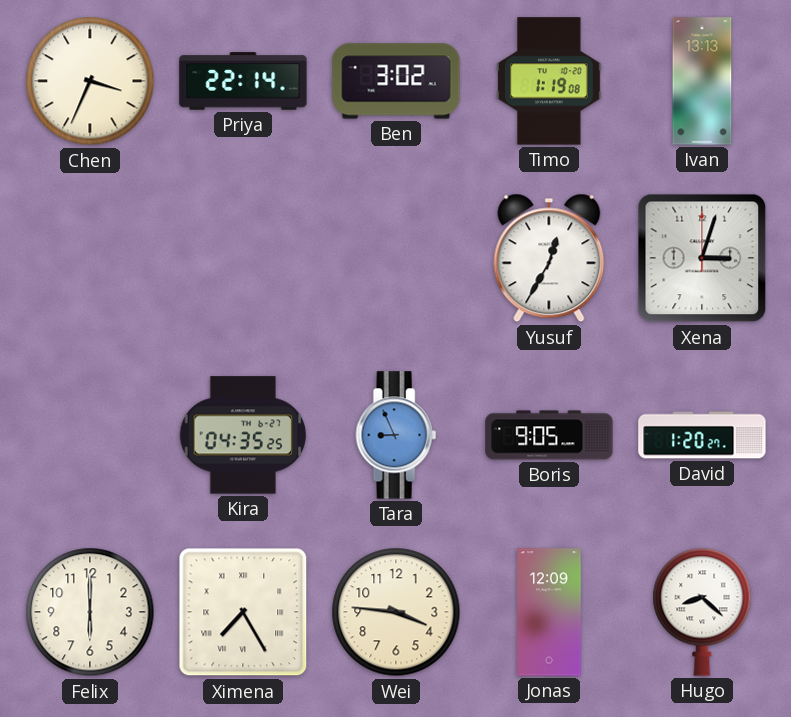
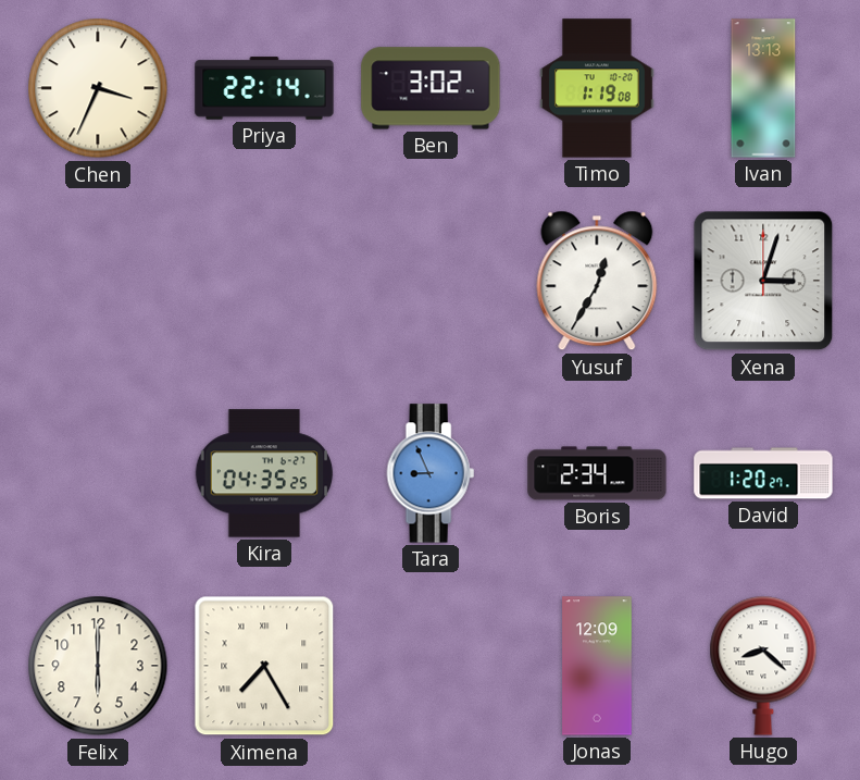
Boris: 9:05 -> 2:34 (597, 473)
Wei: 3:46 -> none (396, 612)
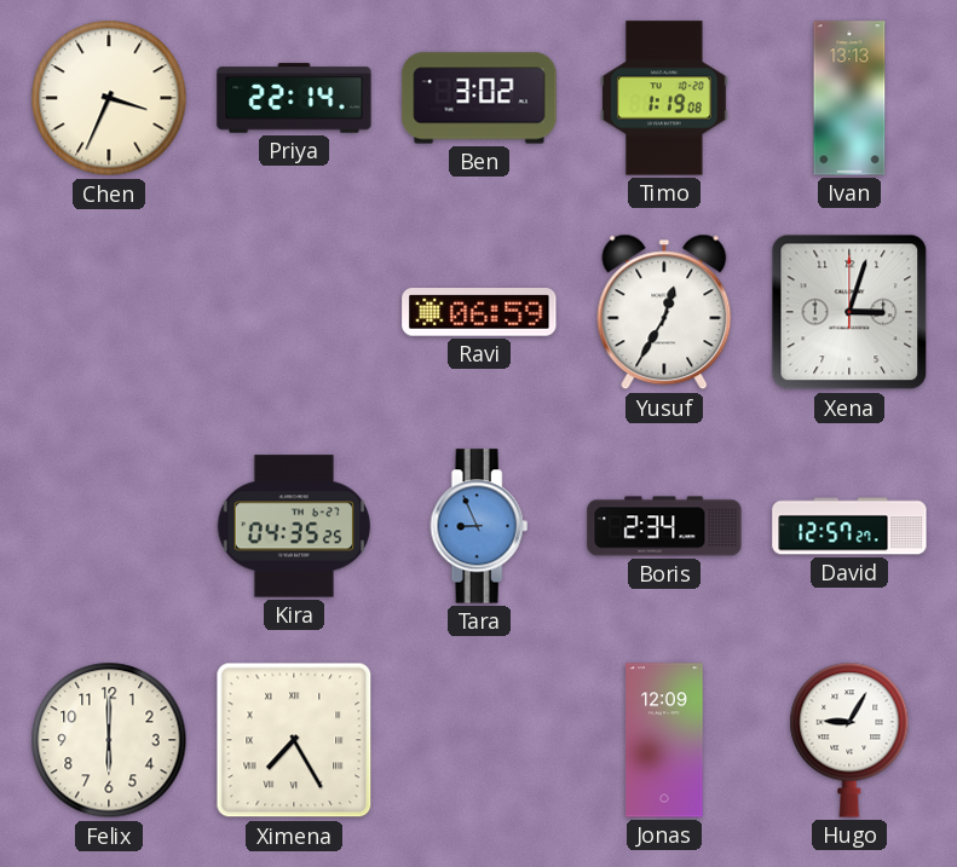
Ravi: none -> 06:59 (479, 313)
David: 1:20 -> 12:57 (849, 526)
Hugo: 8:22 -> 9:05 (849, 740)
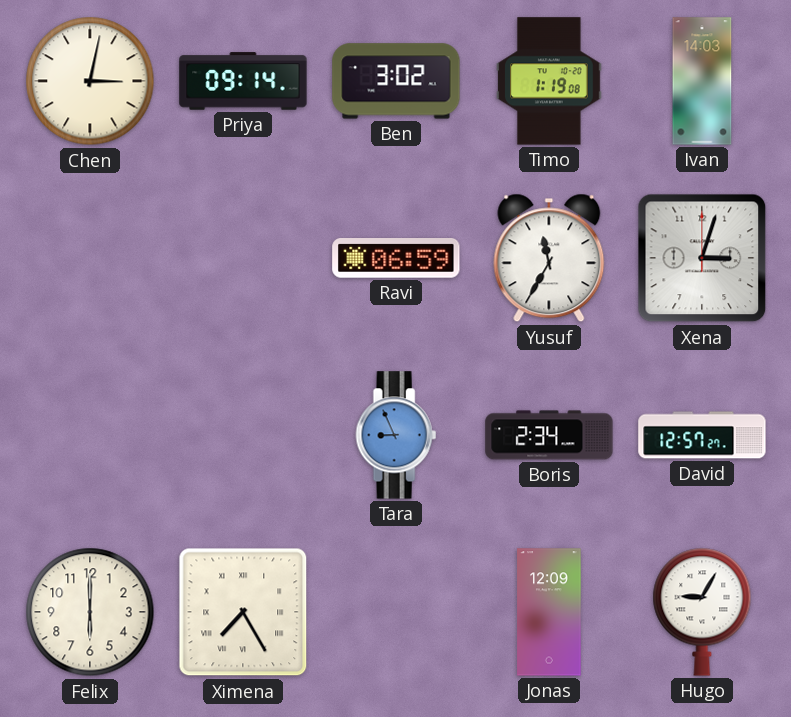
Chen: 3:34 -> 3:02 (90, 81)
Priya: 22:14 -> 09:14 (243, 81)
Ivan: 13:13 -> 14:03 (702, 81)
Yusuf: 12:35 -> 11:35 (549, 258)
Kira: 04:35 -> none (294, 526)
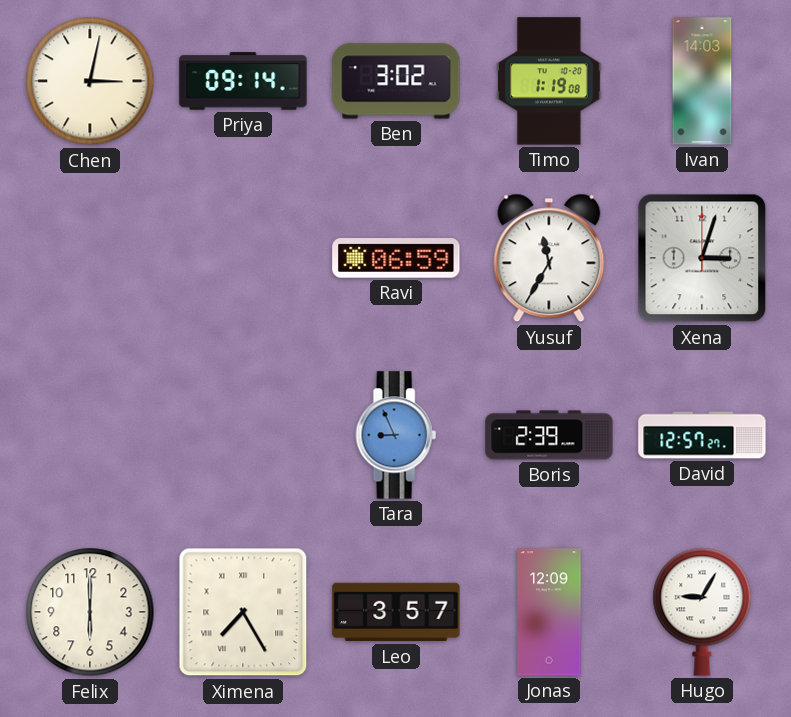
Boris: 2:34 -> 2:39 (549, 435)
Leo: none -> 3:57 (396, 612)
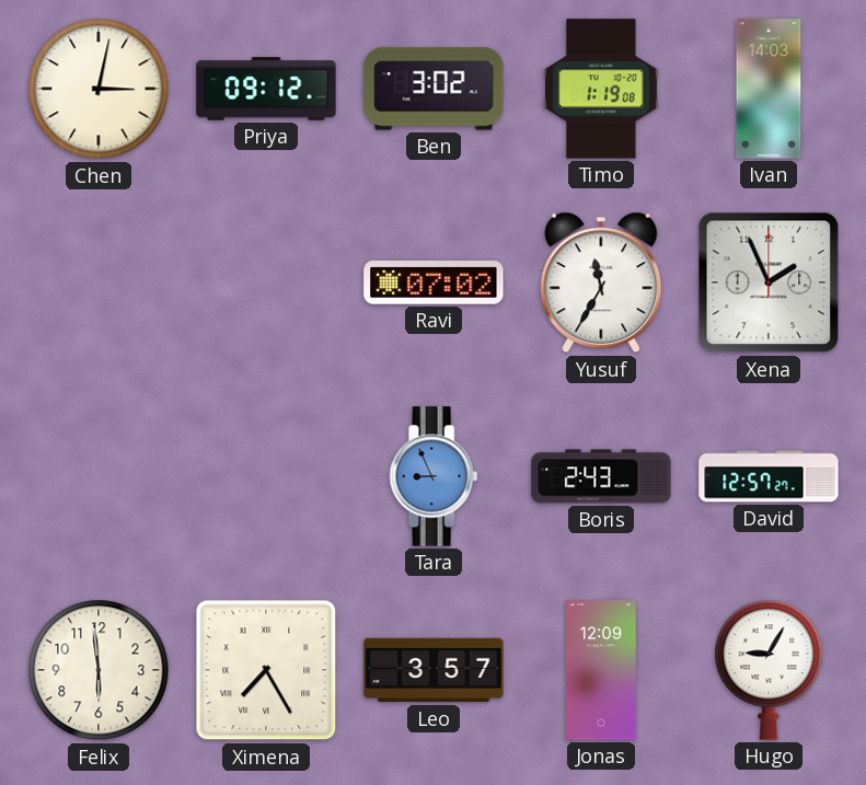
Priya: 09:14 -> 09:12 (266, 89)
Ravi: 06:59 -> 07:02 (434, 284)
Xena: 3:03 -> 1:56 (769, 282)
Boris: 2:39 -> 2:43 (601, 476)
Felix: 6:00 -> 5:59 (99, 670)
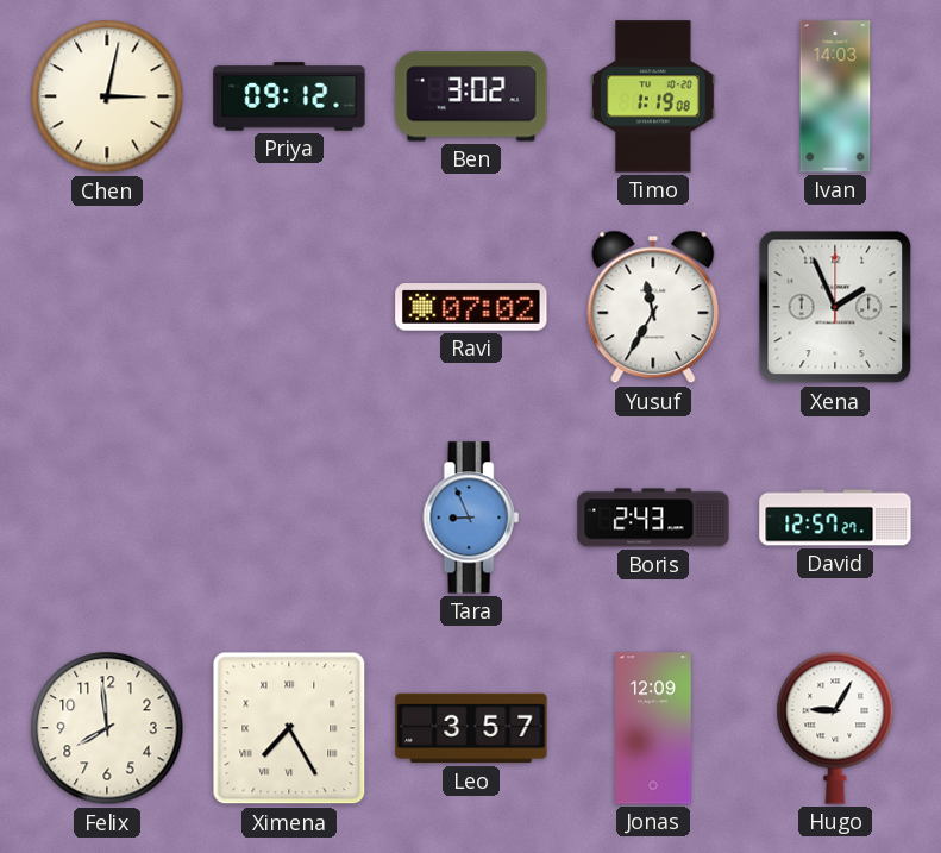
Felix: 5:59 -> 7:59 (107, 728)
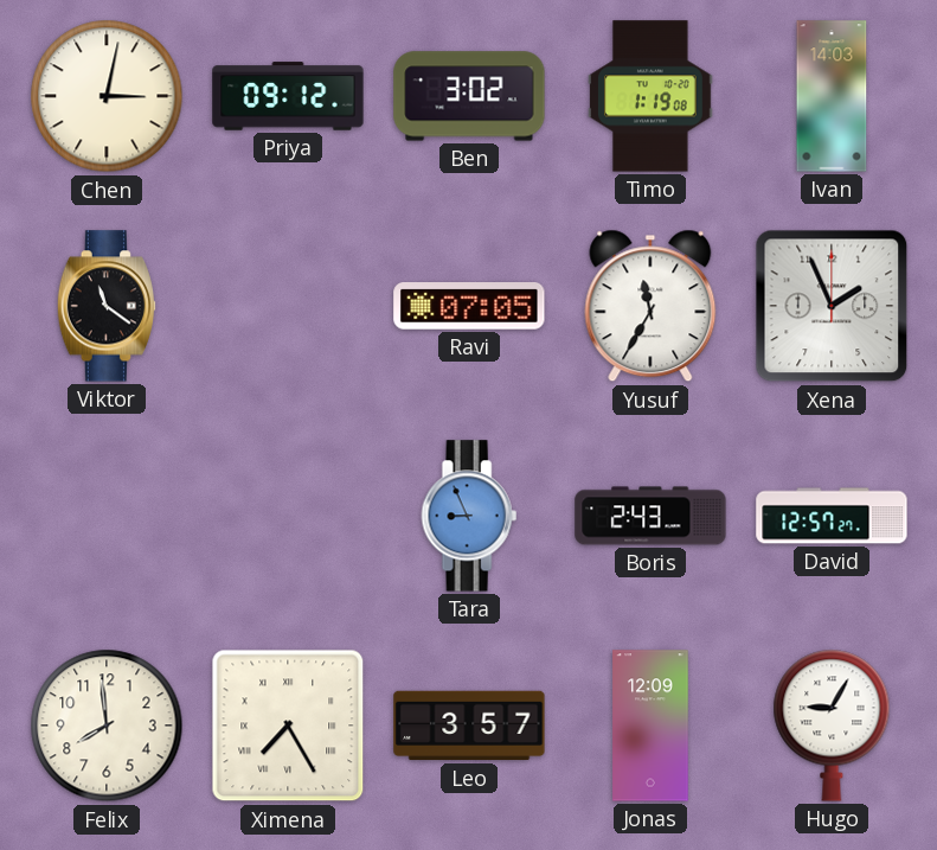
Viktor: none -> 11:21 (105, 306)
Ravi: 07:02 -> 07:05 (469, 307)
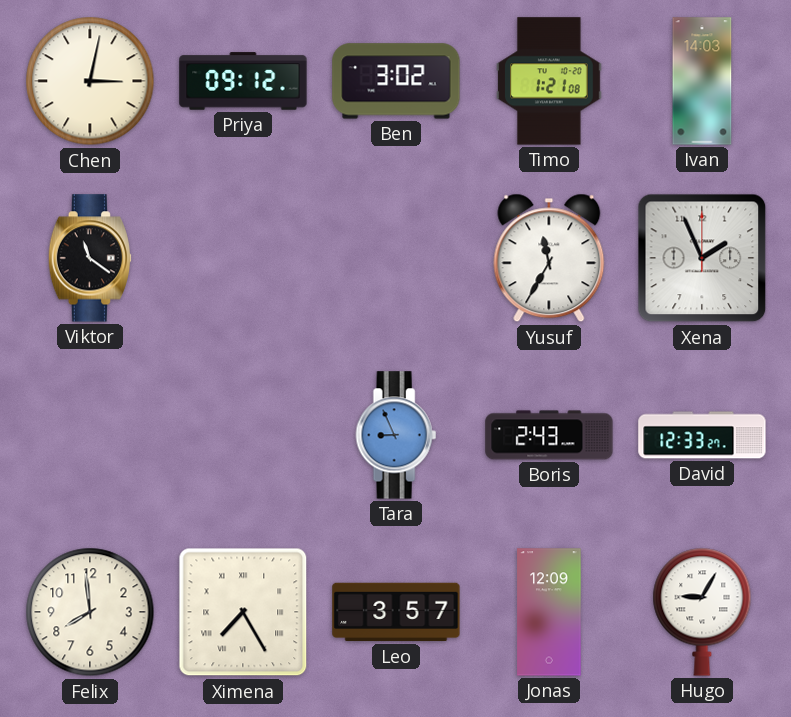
Timo: 1:19 -> 1:21 (549, 81)
Ravi: 07:05 -> none (469, 307)
David: 12:57 -> 12:33 (702, 435)
